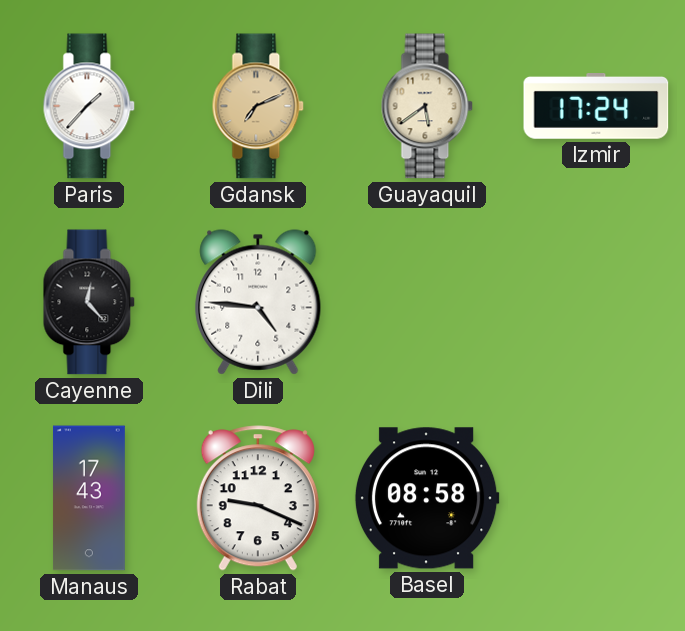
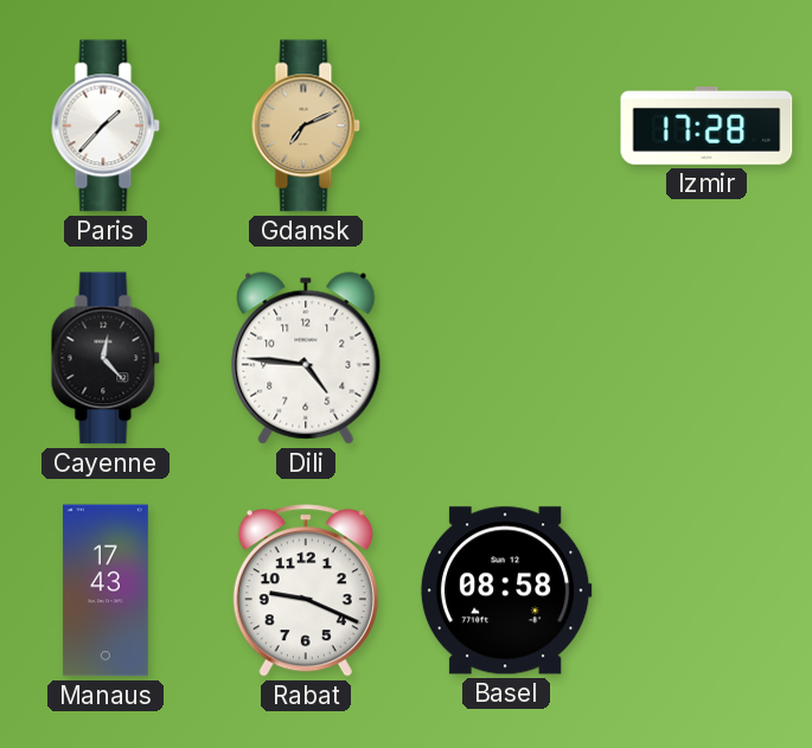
Guayaquil: 5:39 -> none (427, 106)
Izmir: 17:24 -> 17:28 (706, 127)
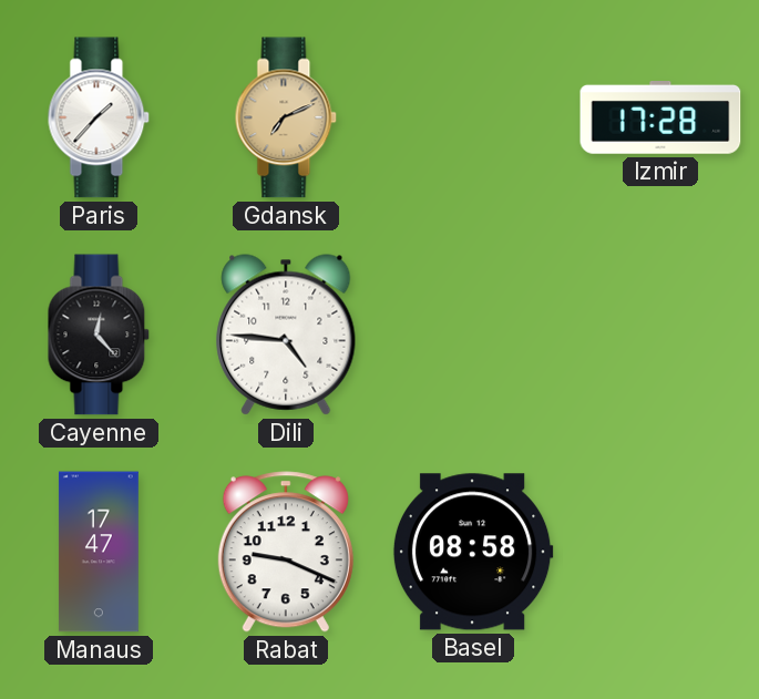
Manaus: 17:43 -> 17:47 (99, 552)
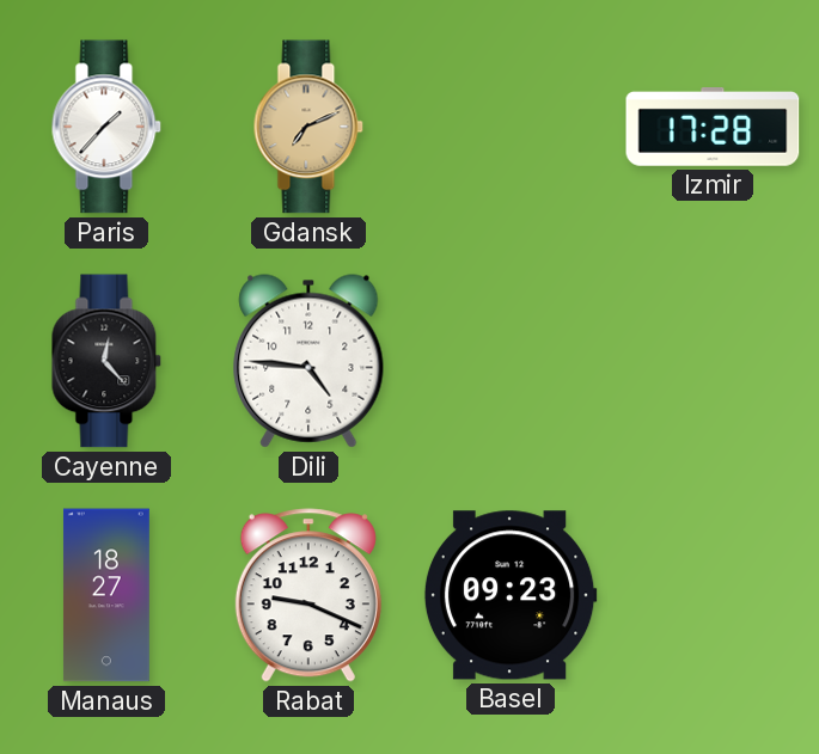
Manaus: 17:47 -> 18:27 (106, 595)
Basel: 08:58 -> 09:23 (511, 595)
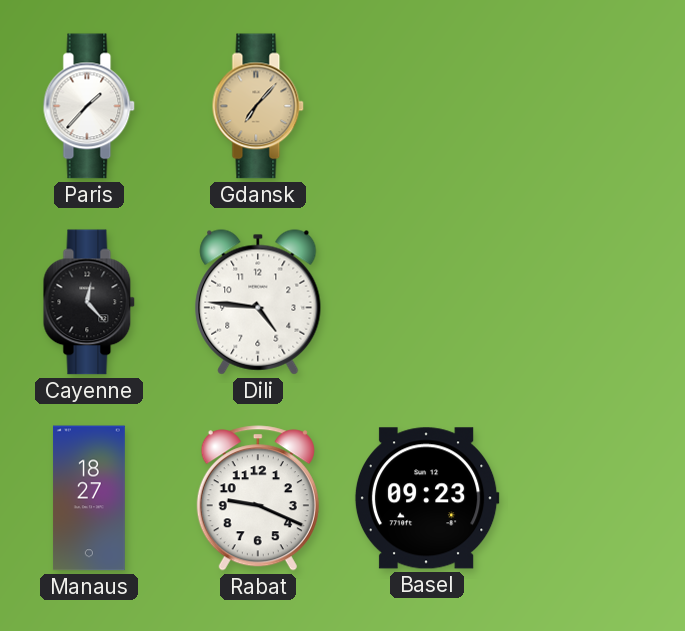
Gdansk: 7:11 -> 7:07 (258, 106)
Izmir: 17:28 -> none (713, 128)
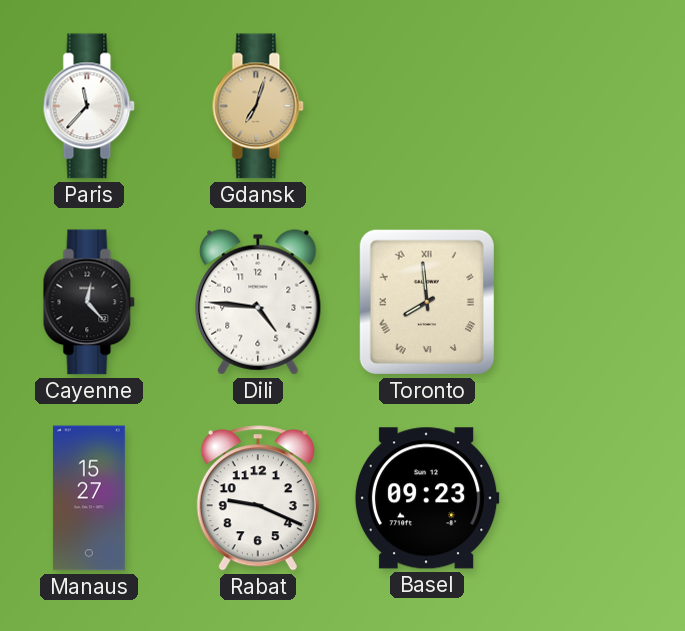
Paris: 1:37 -> 11:37 (89, 106)
Gdansk: 7:07 -> 7:03 (258, 106)
Toronto: none -> 7:59 (427, 302)
Manaus: 18:27 -> 15:27 (89, 498)
